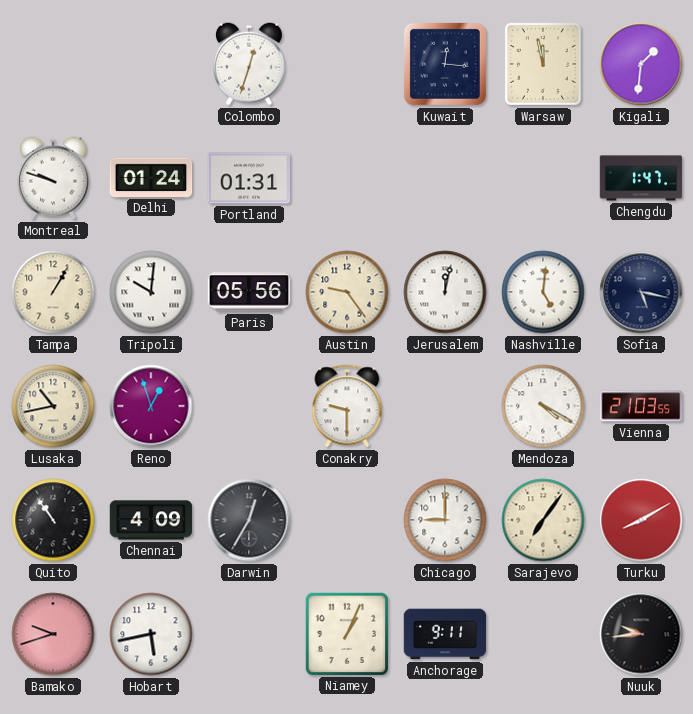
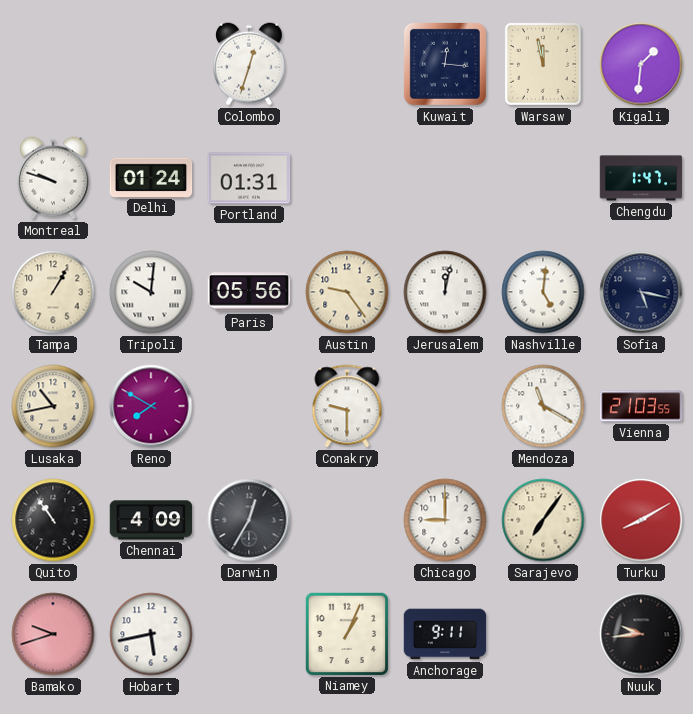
Reno: 12:57 -> 7:50 (151, 406)
Mendoza: 4:20 -> 11:20 (543, 406)
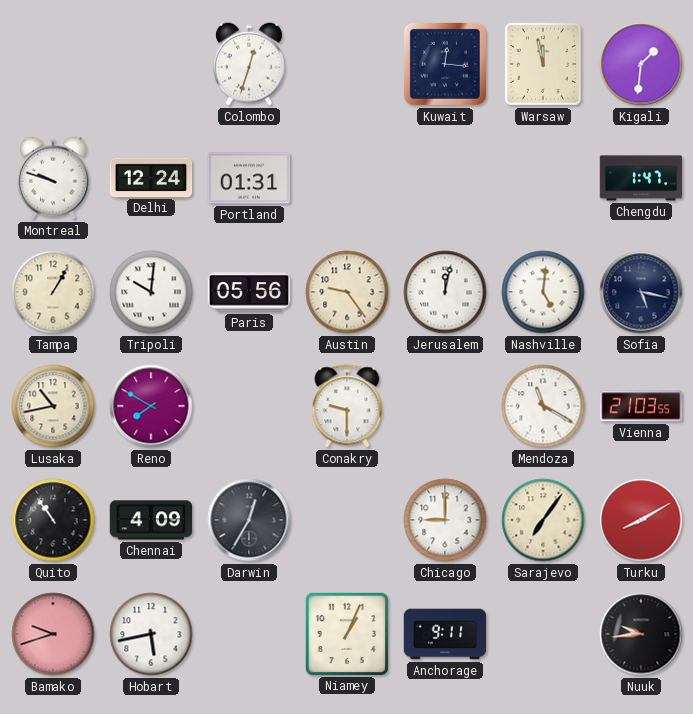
Delhi: 01:24 -> 12:24 (151, 177)
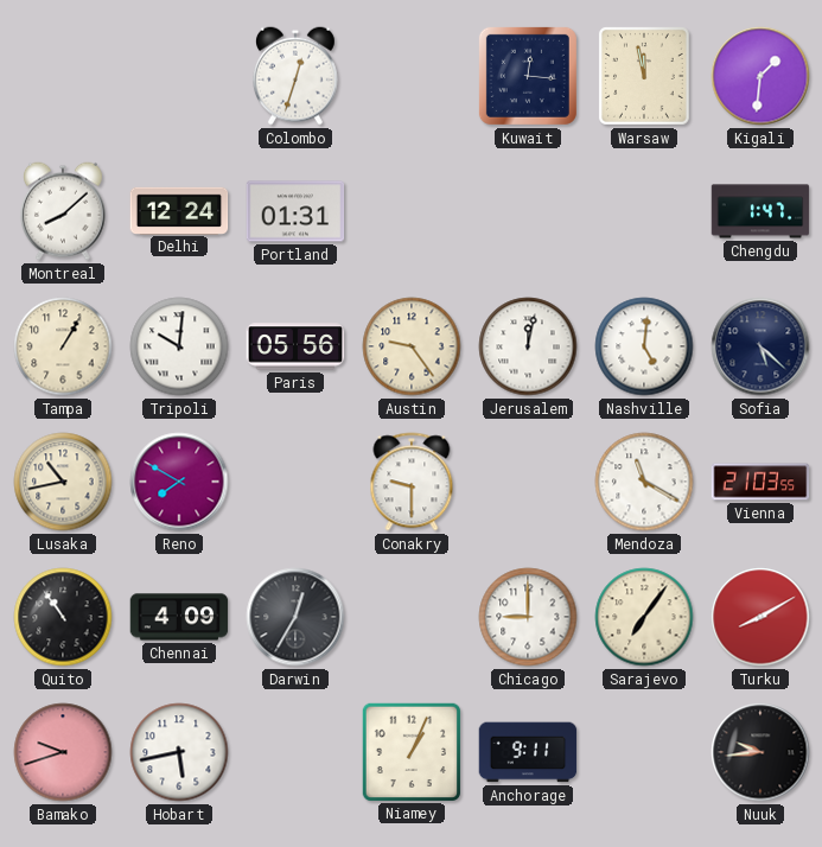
Montreal: 9:48 -> 8:08 (63, 211)
Sofia: 5:17 -> 5:22 (760, 346)
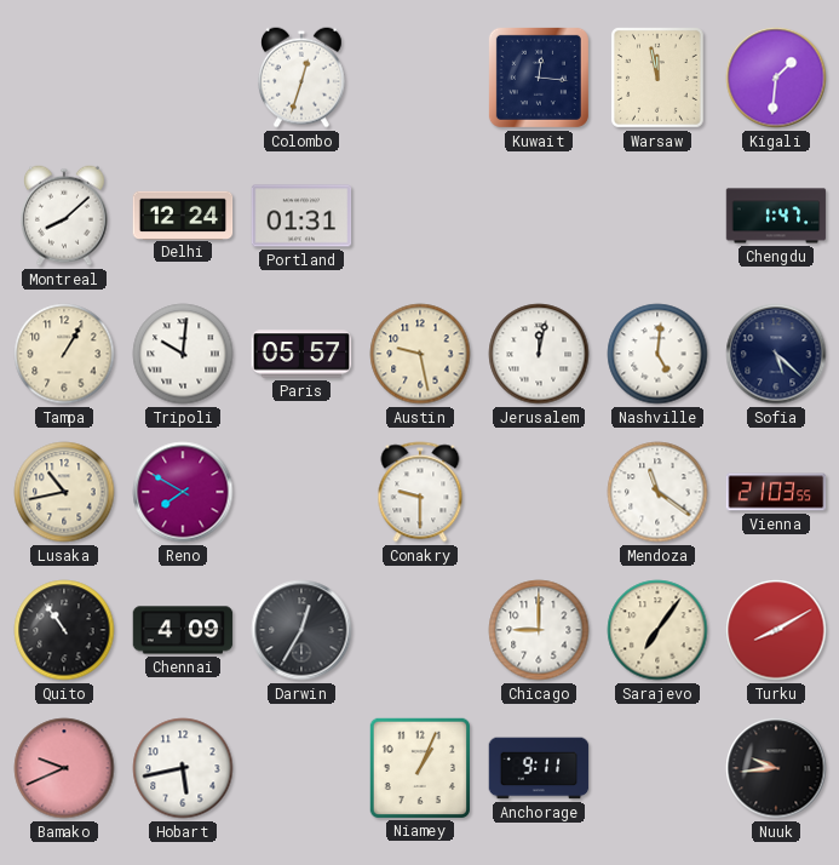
Paris: 05:56 -> 05:57 (301, 354)
Austin: 9:24 -> 9:28 (420, 354)
Mendoza: 11:20 -> 11:21 (657, 492)
Bamako: 9:42 -> 9:41 (64, 768)
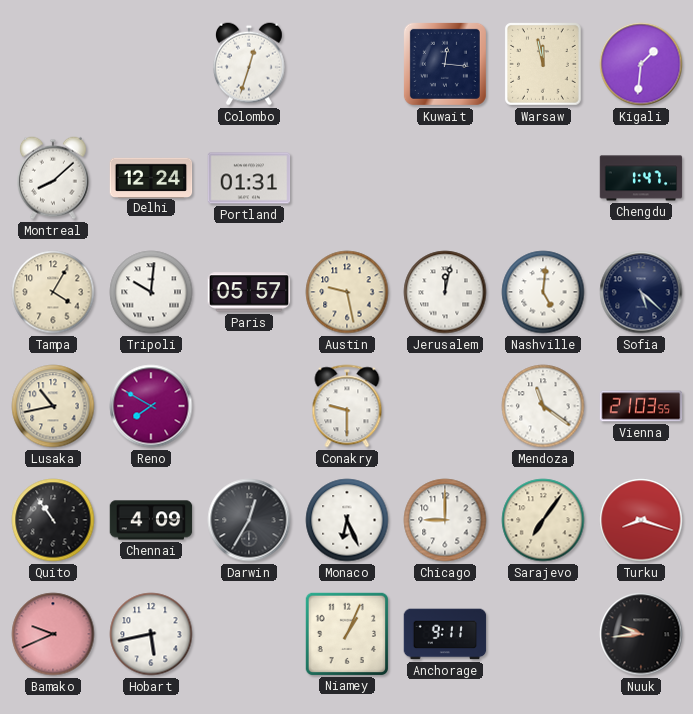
Tampa: 1:05 -> 4:05 (53, 292)
Monaco: none -> 6:26 (347, 520)
Turku: 8:10 -> 8:18 (641, 520)
